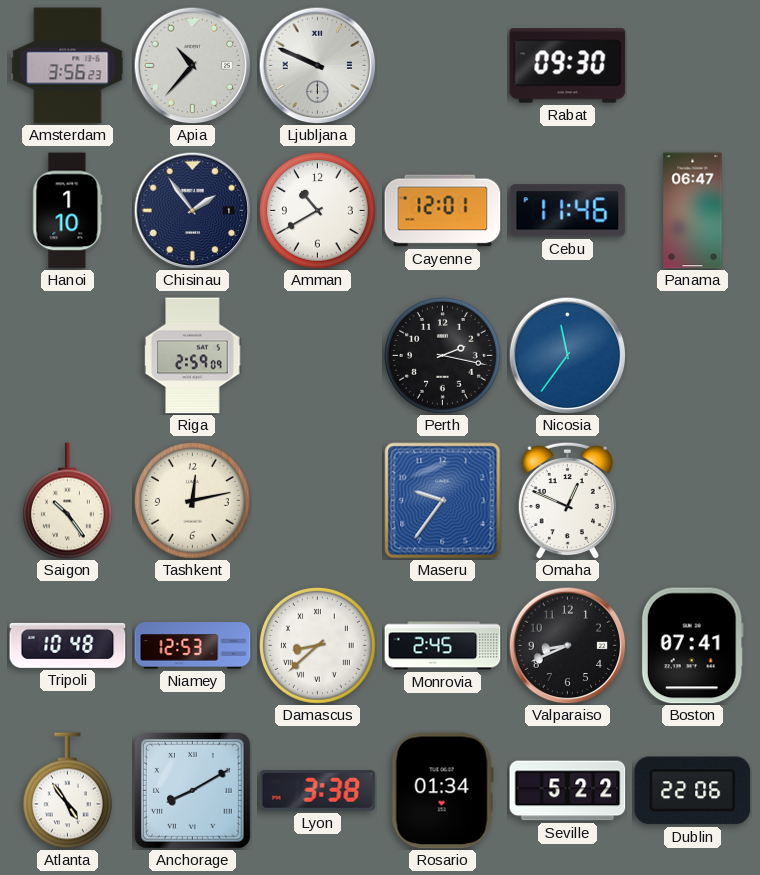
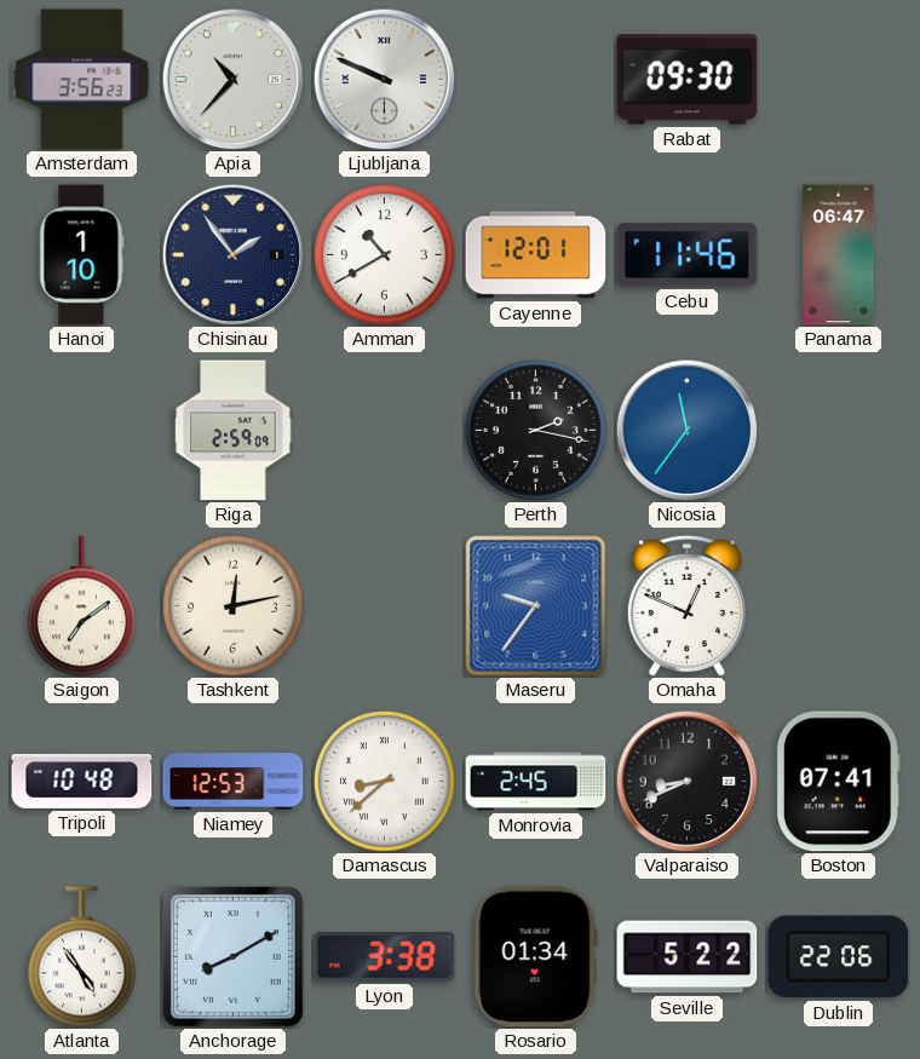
Saigon: 10:24 -> 7:09 (81, 606)
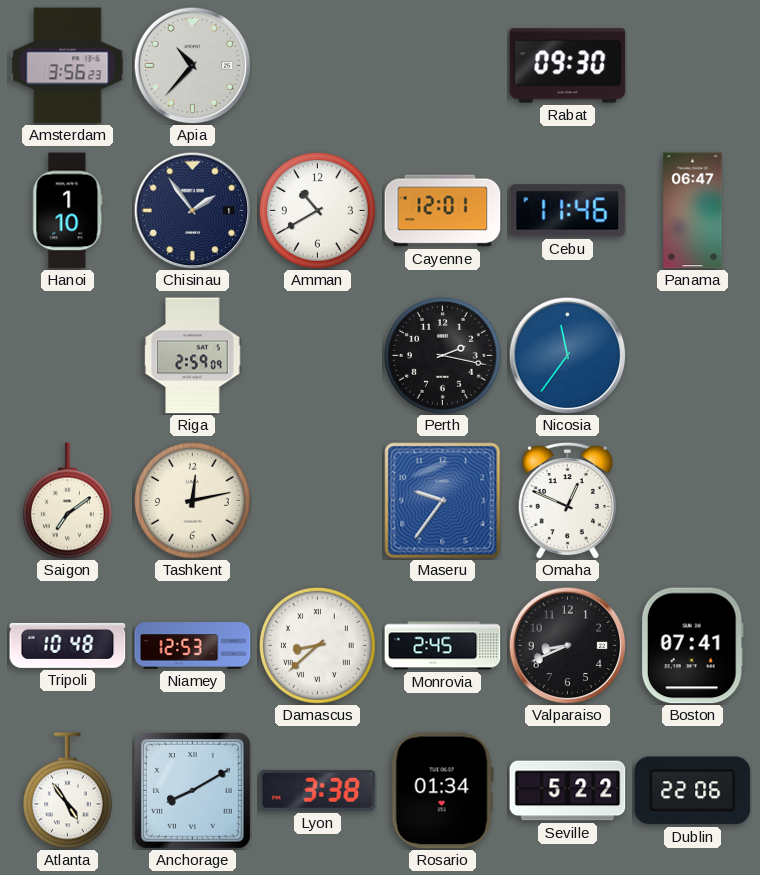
Ljubljana: 9:49 -> none (384, 79)
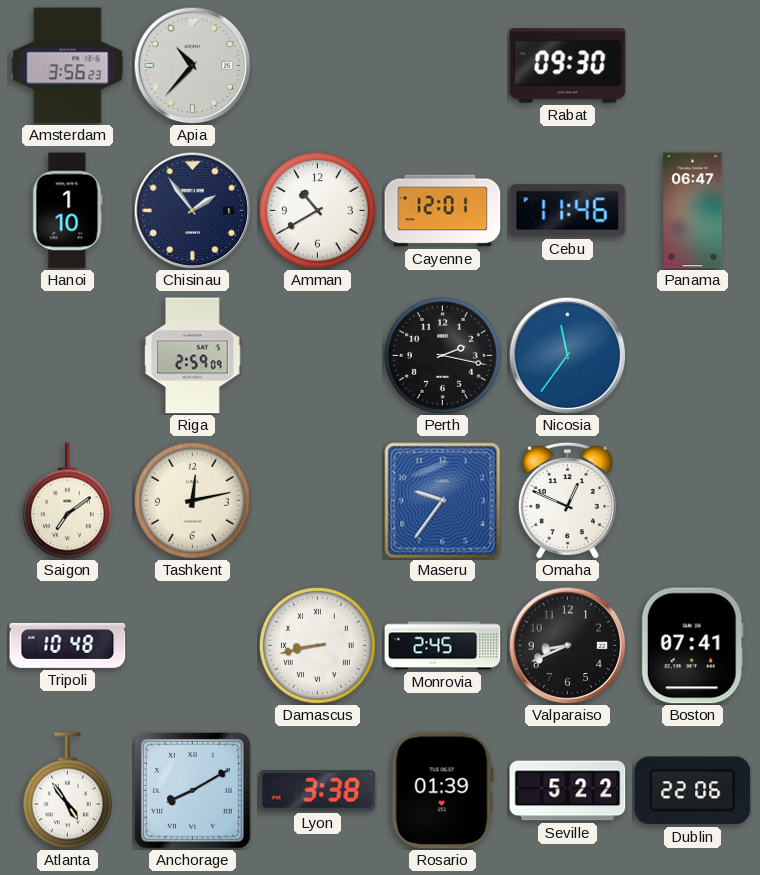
Niamey: 12:53 -> none (193, 646)
Damascus: 8:38 -> 8:43 (317, 645)
Rosario: 01:34 -> 01:39 (442, 791)
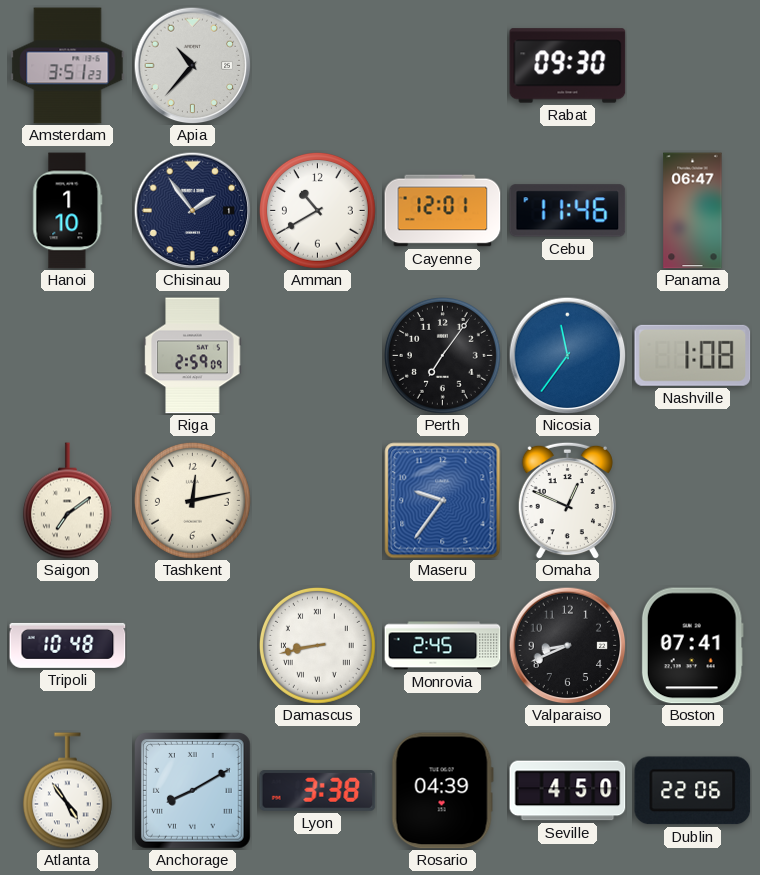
Amsterdam: 3:56 -> 3:51 (68, 66)
Perth: 2:17 -> 7:06 (442, 355)
Nashville: none -> 1:08 (693, 355)
Rosario: 01:39 -> 04:39 (442, 791)
Seville: 5:22 -> 4:50 (568, 791)
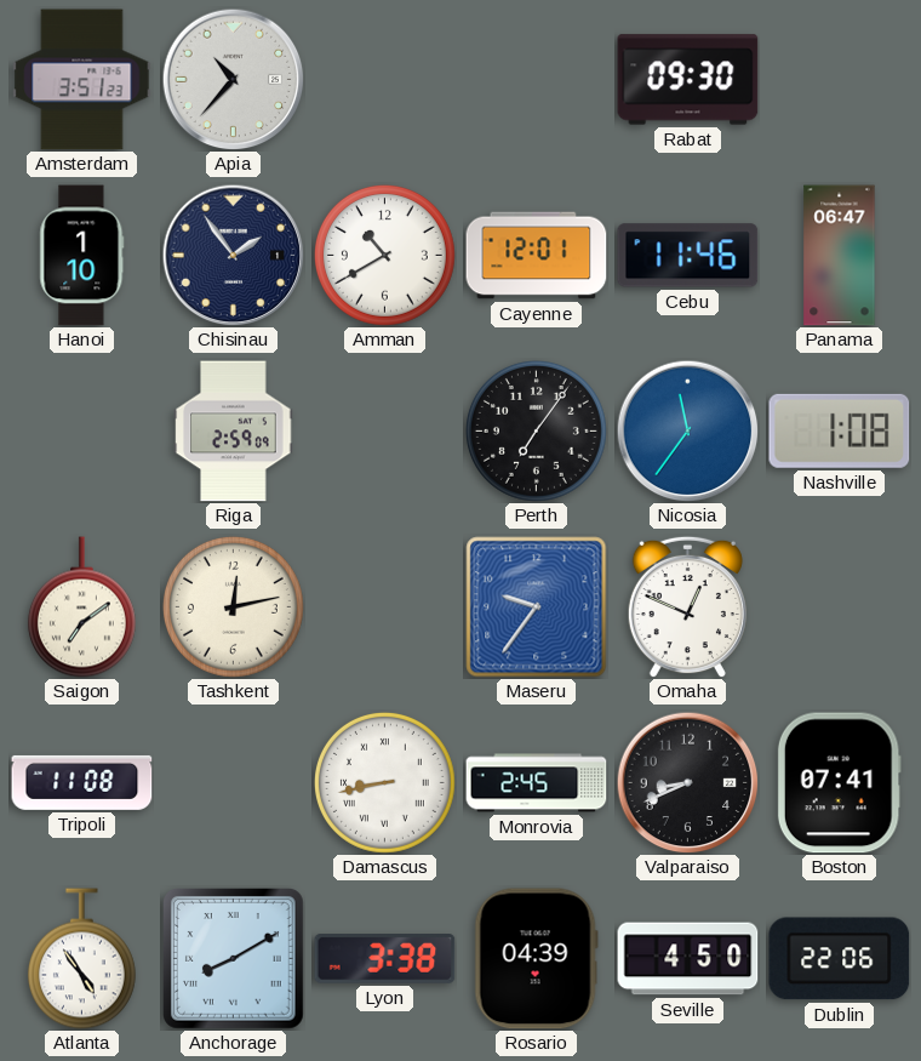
Tripoli: 10:48 -> 11:08 (82, 782)
